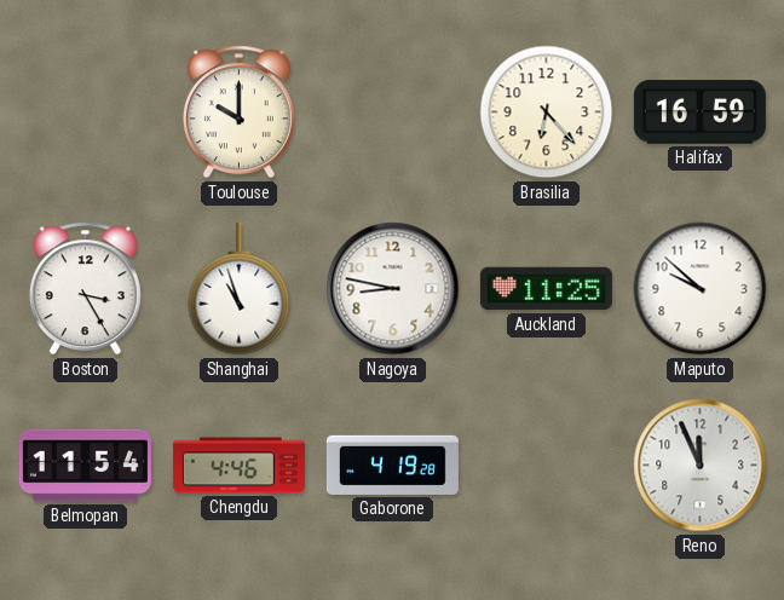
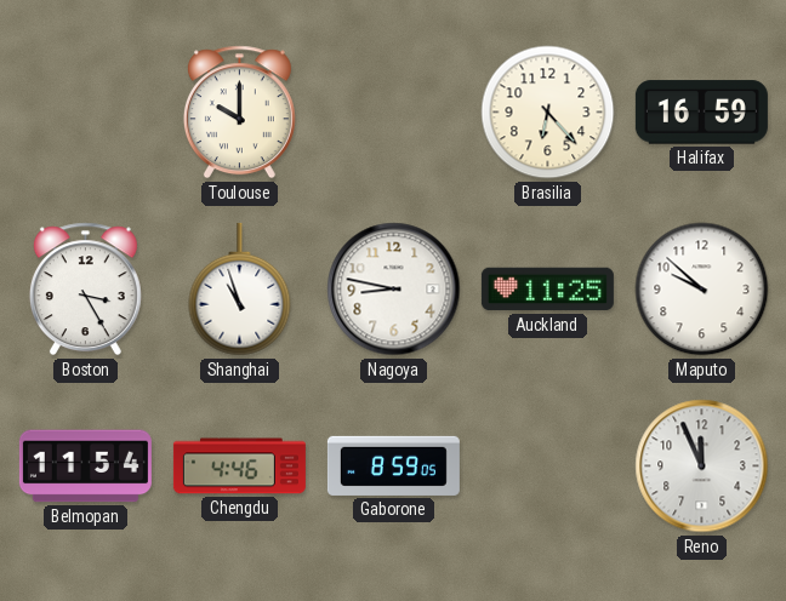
Gaborone: 4:19 -> 8:59 (393, 465)
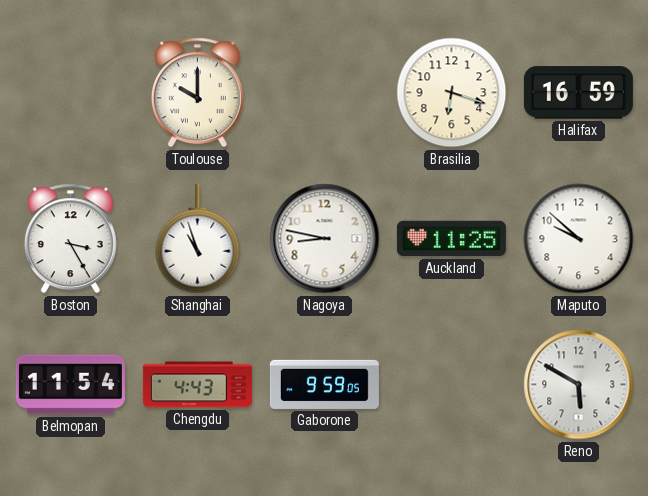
Brasilia: 6:23 -> 6:18 (452, 93)
Chengdu: 4:46 -> 4:43 (197, 385)
Gaborone: 8:59 -> 9:59 (324, 384)
Reno: 11:56 -> 5:50 (579, 385)
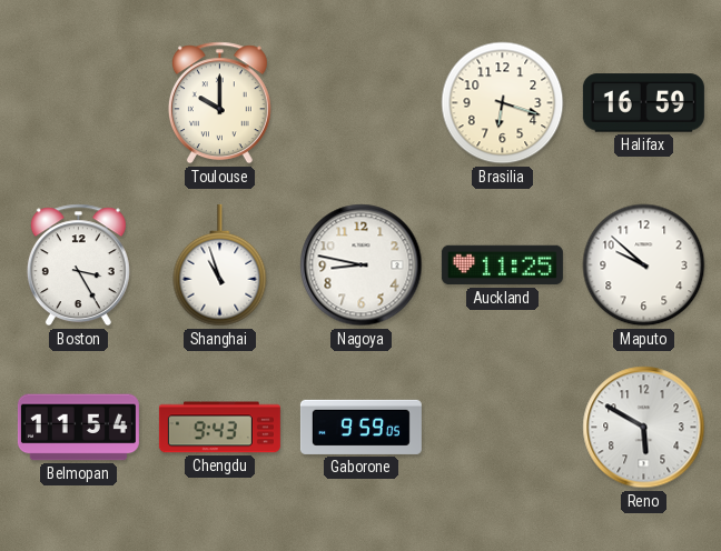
Chengdu: 4:43 -> 9:43 (219, 428)
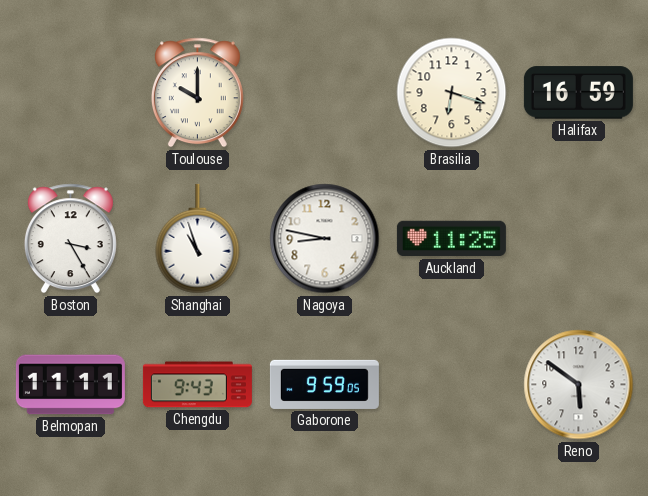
Maputo: 9:52 -> none (644, 266)
Belmopan: 11:54 -> 11:11 (70, 385)
Reno: 5:50 -> 5:51 (579, 385)
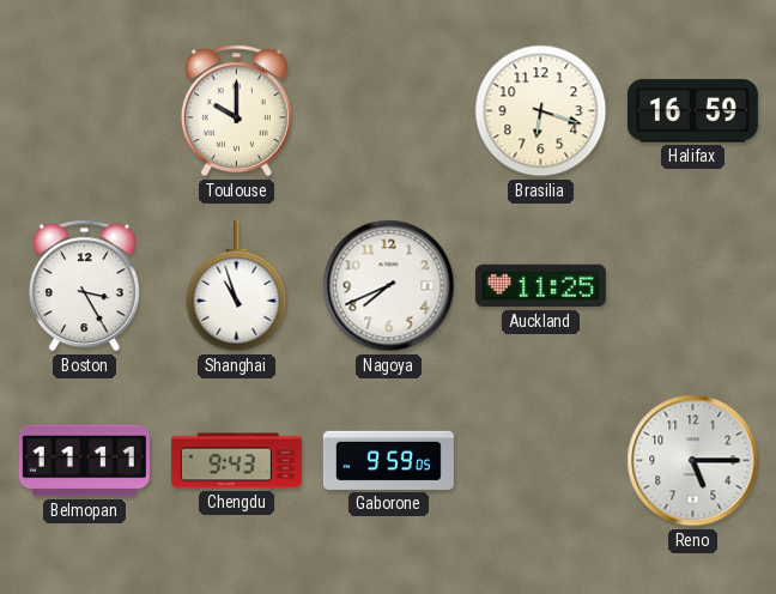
Nagoya: 8:47 -> 7:41 (389, 286)
Reno: 5:51 -> 5:15 (693, 461)
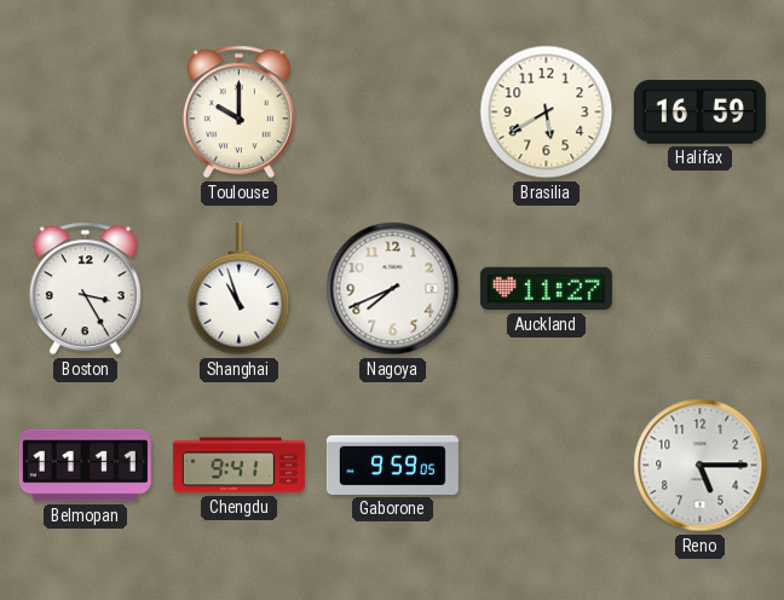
Brasilia: 6:18 -> 5:40 (547, 112)
Auckland: 11:25 -> 11:27 (546, 289)
Chengdu: 9:43 -> 9:41 (238, 466)
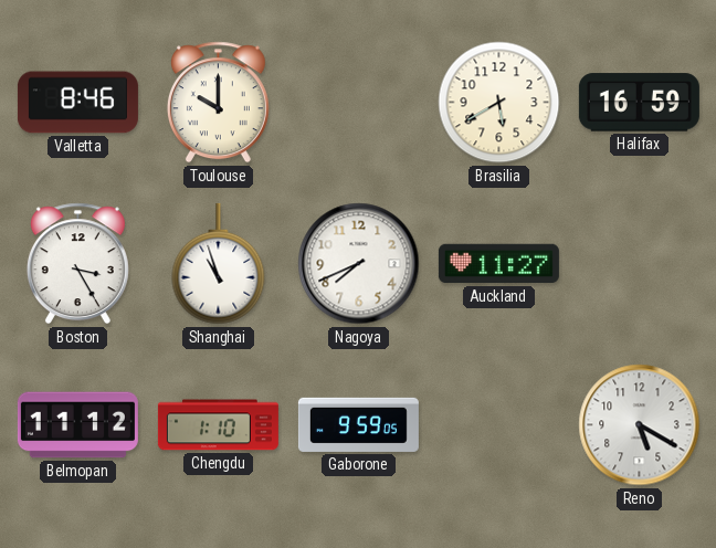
Valletta: none -> 8:46 (77, 103)
Belmopan: 11:11 -> 11:12 (77, 425)
Chengdu: 9:41 -> 1:10 (218, 425)
Reno: 5:15 -> 5:20 (640, 425)
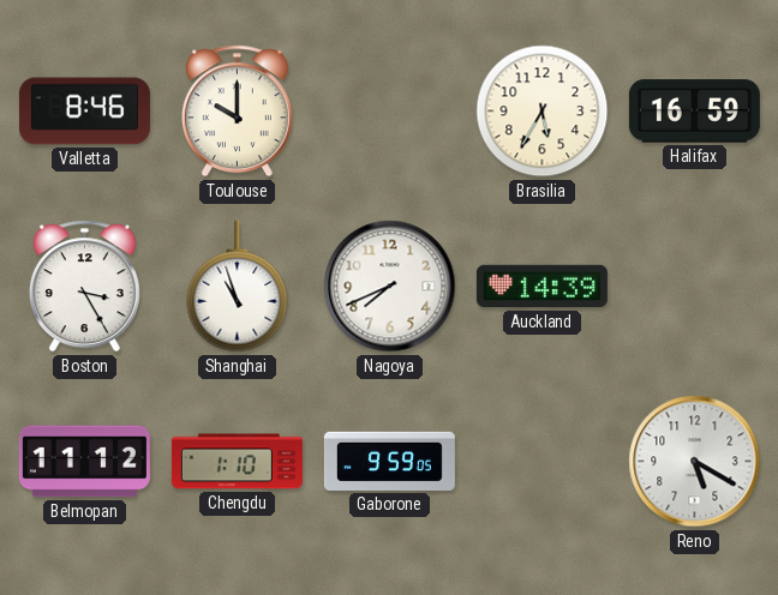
Brasilia: 5:40 -> 5:35 (543, 112)
Auckland: 11:27 -> 14:39 (541, 287)
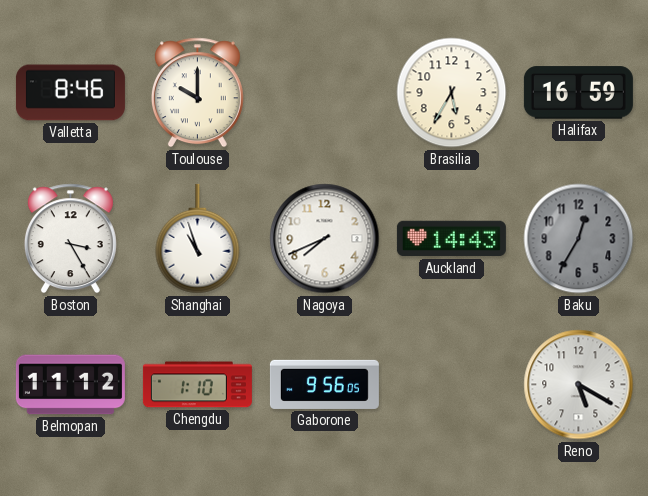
Auckland: 14:39 -> 14:43 (451, 239)
Baku: none -> 12:35 (579, 239)
Gaborone: 9:59 -> 9:56 (324, 384)
